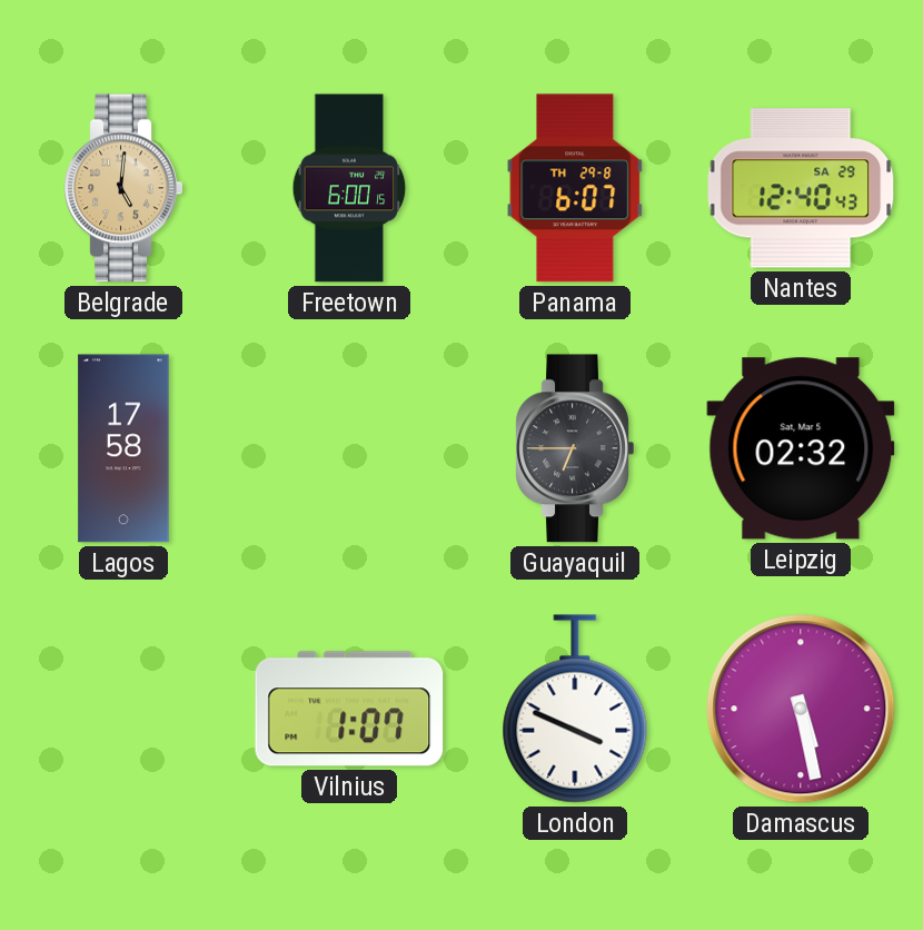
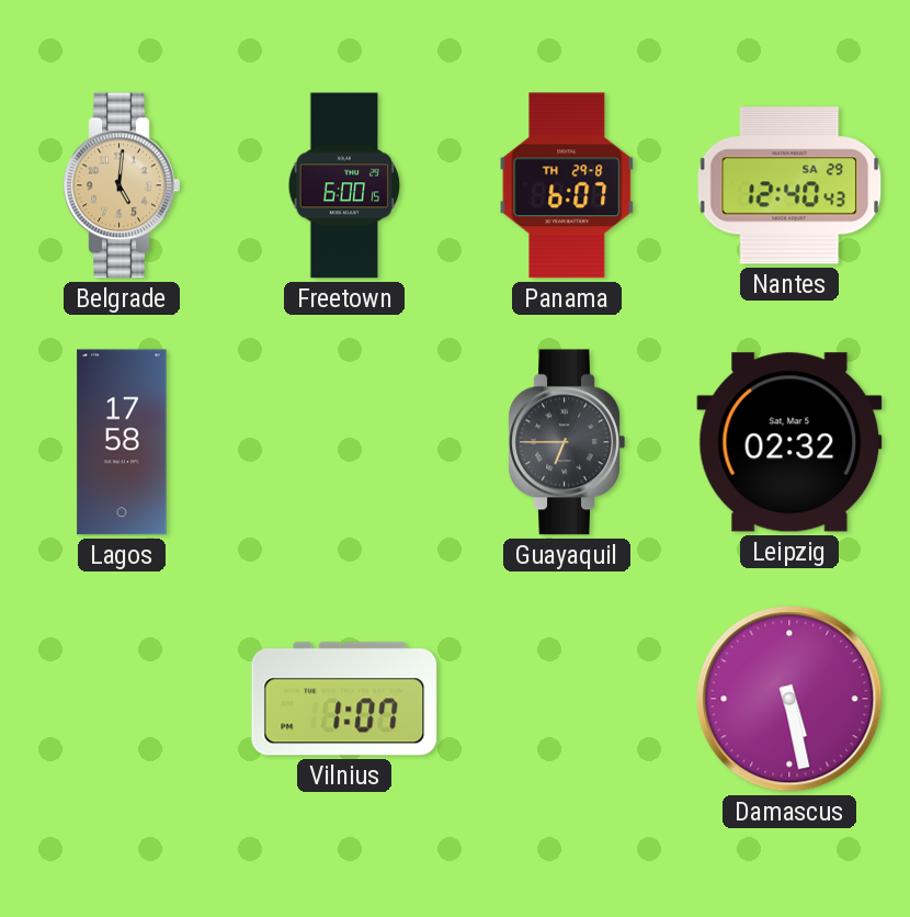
London: 3:49 -> none (575, 709)
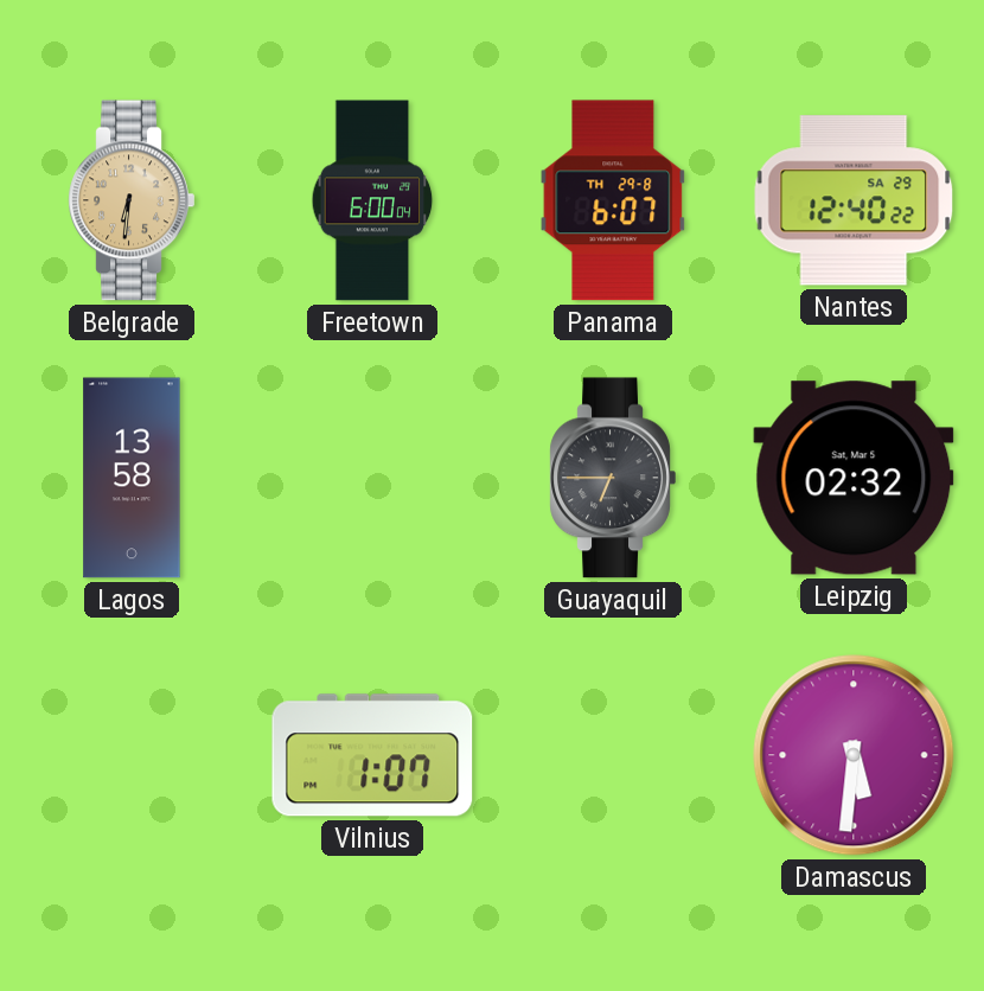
Belgrade: 5:01 -> 6:31 (132, 200)
Freetown: 6:00:15 -> 6:00:04 (372, 200)
Nantes: 12:40:43 -> 12:40:22 (854, 200)
Lagos: 17:58 -> 13:58 (132, 478)
Damascus: 5:28 -> 5:31 (854, 755)
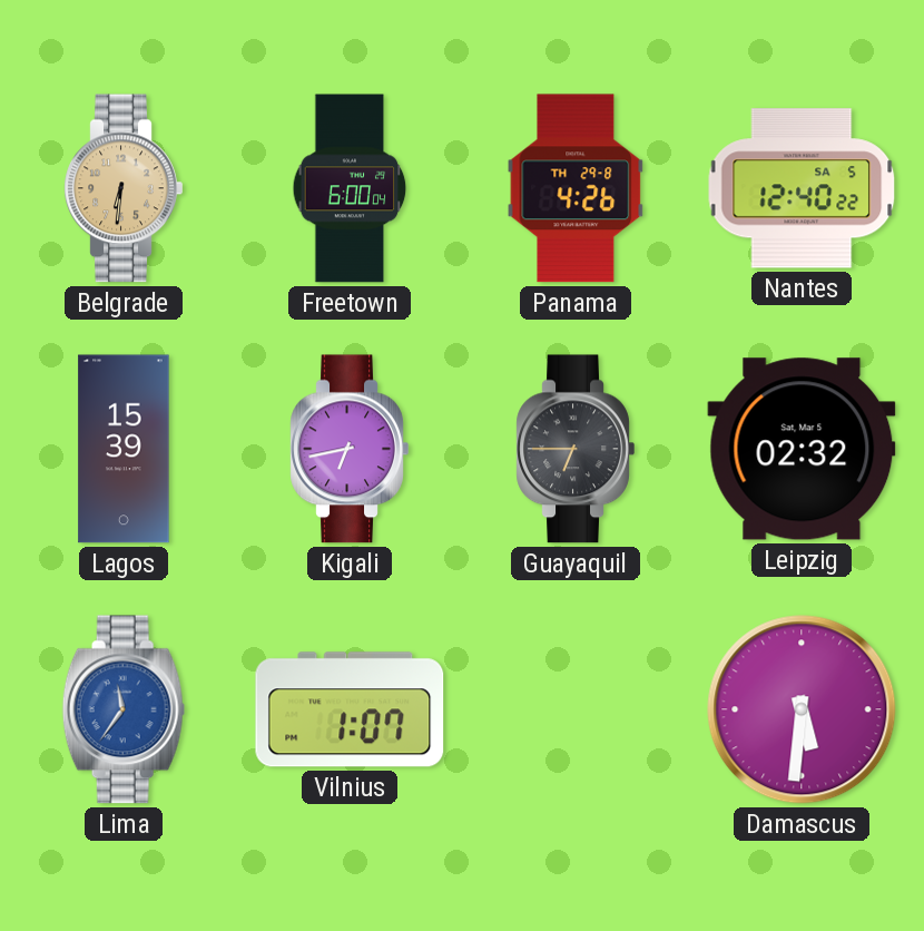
Panama: 6:07 -> 4:26 (576, 188)
Nantes date: SA 29 -> SA 5 (802, 188)
Lagos: 13:58 -> 15:39 (124, 449)
Kigali: none -> 6:43 (350, 449)
Lima: none -> 11:36 (124, 709)
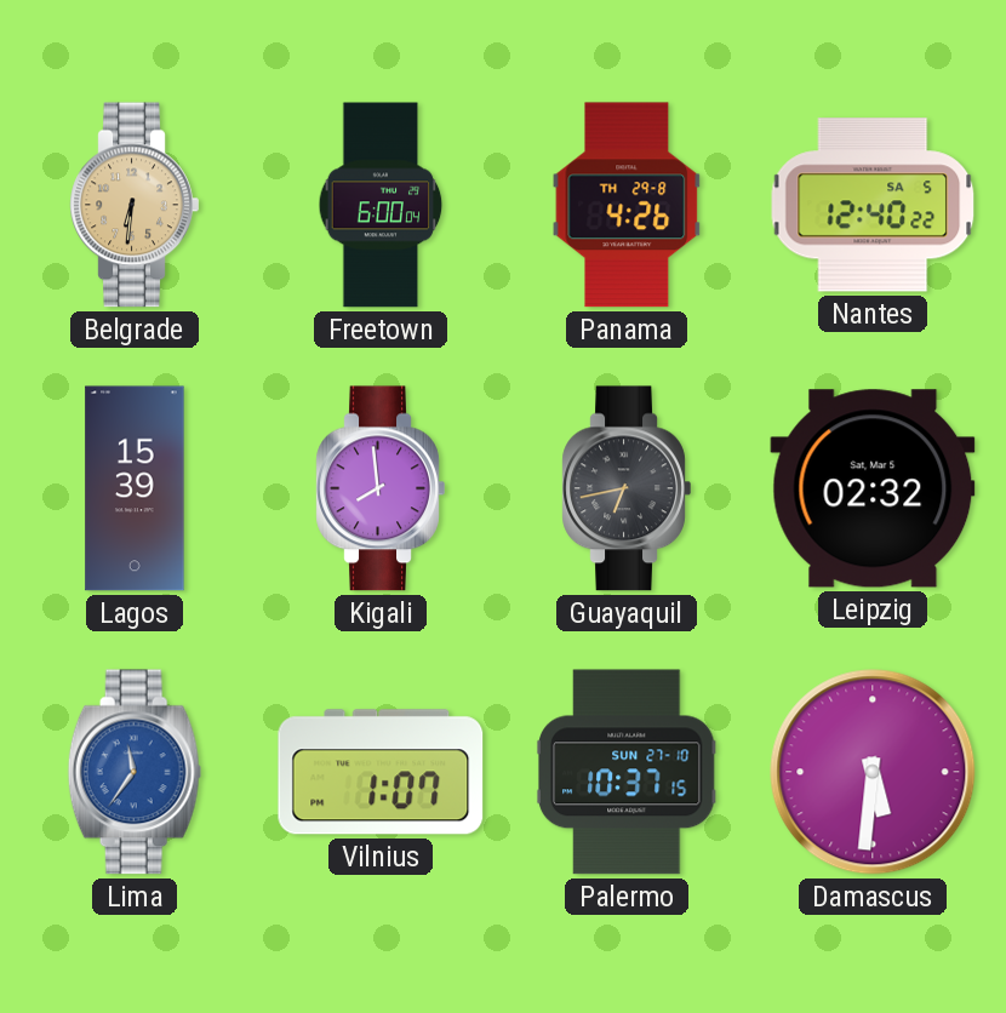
Kigali: 6:43 -> 7:59 (381, 488)
Guayaquil: 6:45 -> 6:43 (627, 488)
Palermo: none -> 10:37 (627, 772)
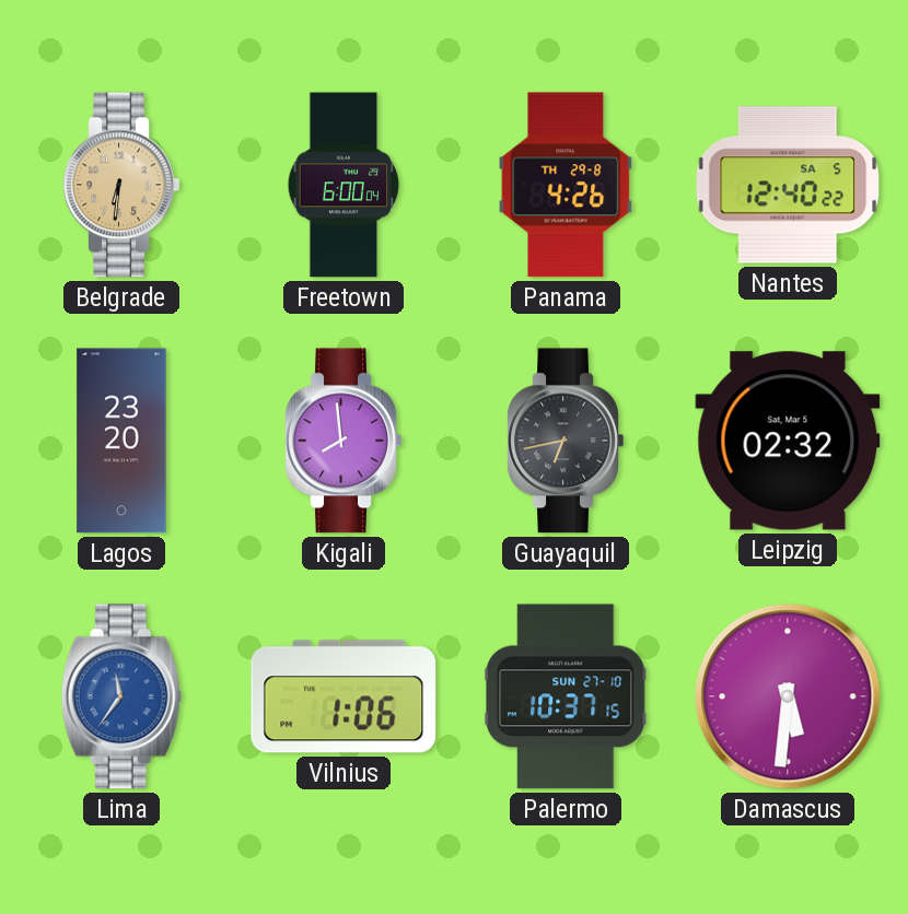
Lagos: 15:39 -> 23:20 (121, 441)
Vilnius: 1:07 -> 1:06 (344, 696)
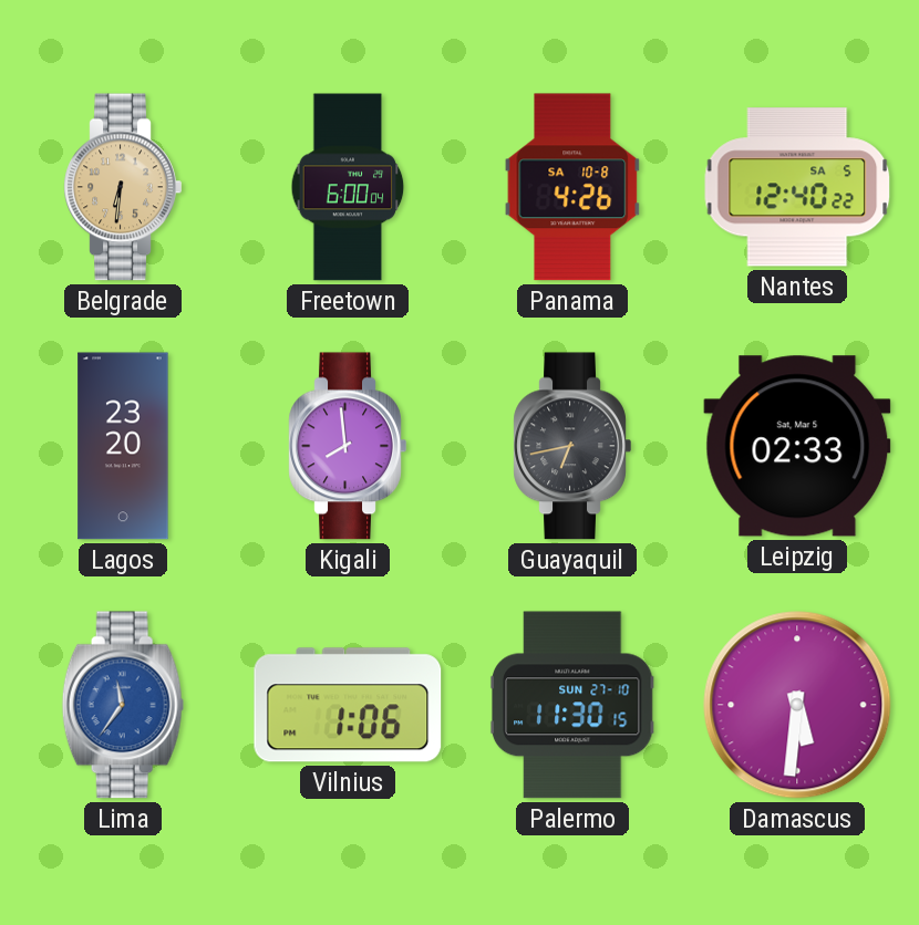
Panama date: TH 29-8 -> SA 10-8 (572, 187)
Leipzig: 02:32 -> 02:33 (797, 446)
Palermo: 10:37 -> 11:30 (572, 705)
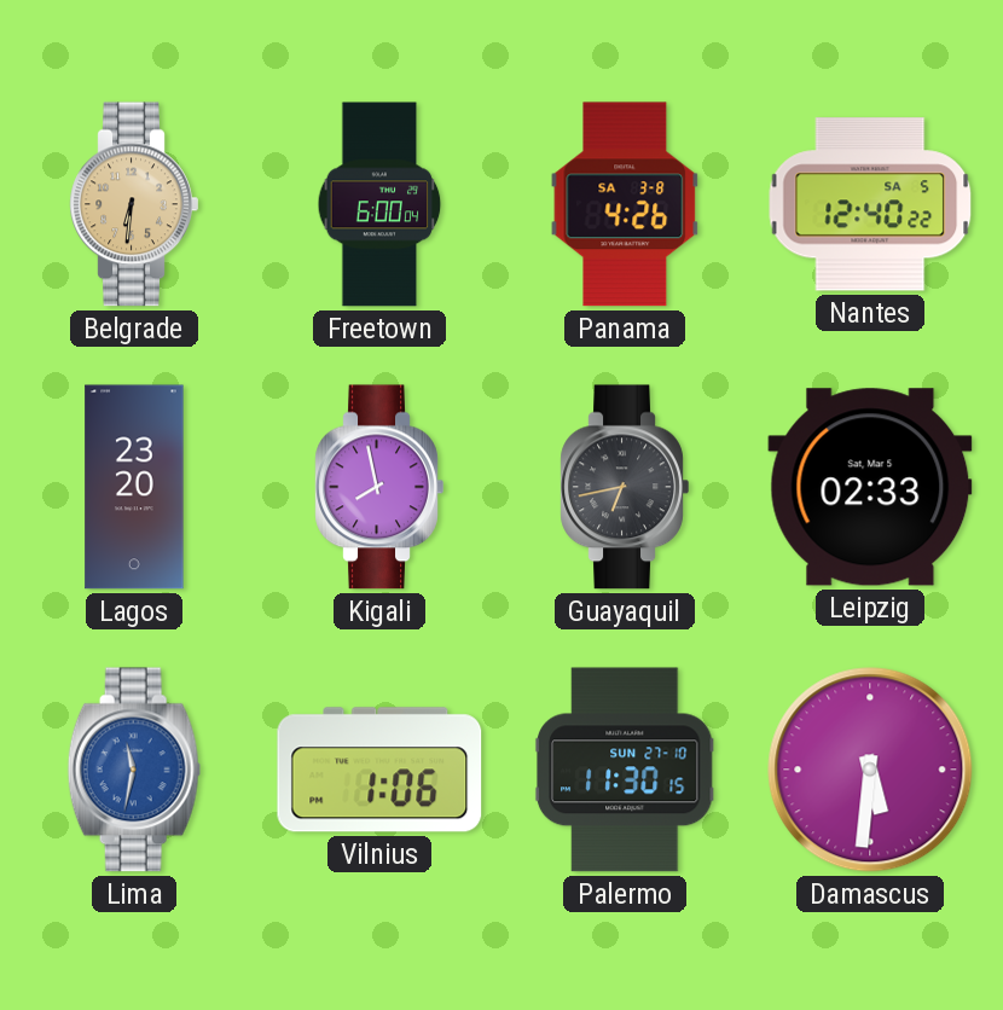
Panama date: SA 10-8 -> SA 3-8 (625, 204)
Kigali: 7:59 -> 7:58 (379, 487)
Lima: 11:36 -> 11:32 (134, 770)
